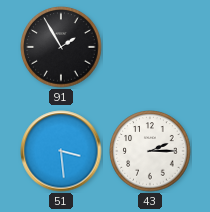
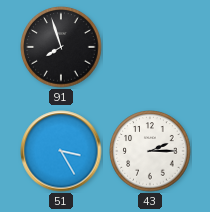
91: 1:55 -> 7:57 (61, 47)
51: 3:29 -> 3:25 (61, 151)
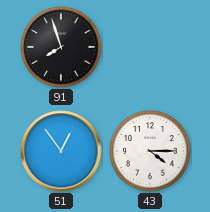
51: 3:25 -> 12:54 (61, 151)
43: 2:15 -> 4:15 (150, 151)
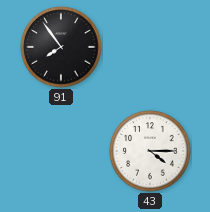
91: 7:57 -> 7:54 (61, 47)
51: 12:54 -> none (61, 151)
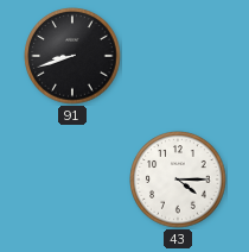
91: 7:54 -> 8:42 (72, 56)
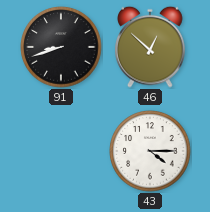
46: none -> 12:52 (150, 47)
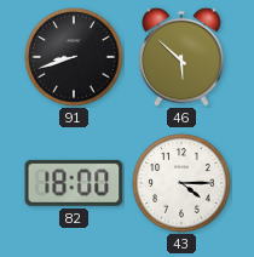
46: 12:52 -> 5:52 (181, 57)
82: none -> 18:00 (74, 183)
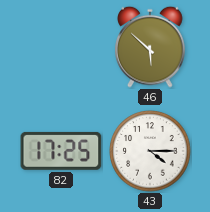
91: 8:42 -> none (74, 57)
82: 18:00 -> 17:25 (61, 151)
